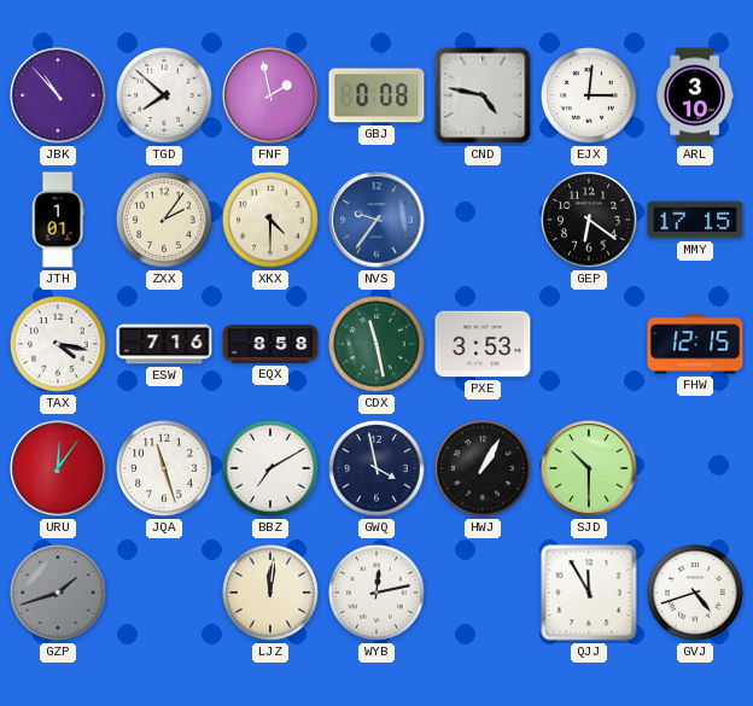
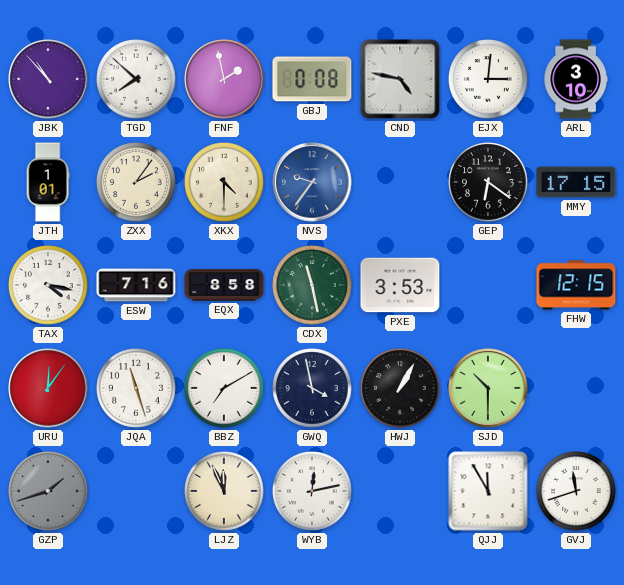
LJZ: 12:01 -> 11:56 (224, 491)
GVJ: 4:42 -> 11:42 (576, 491)
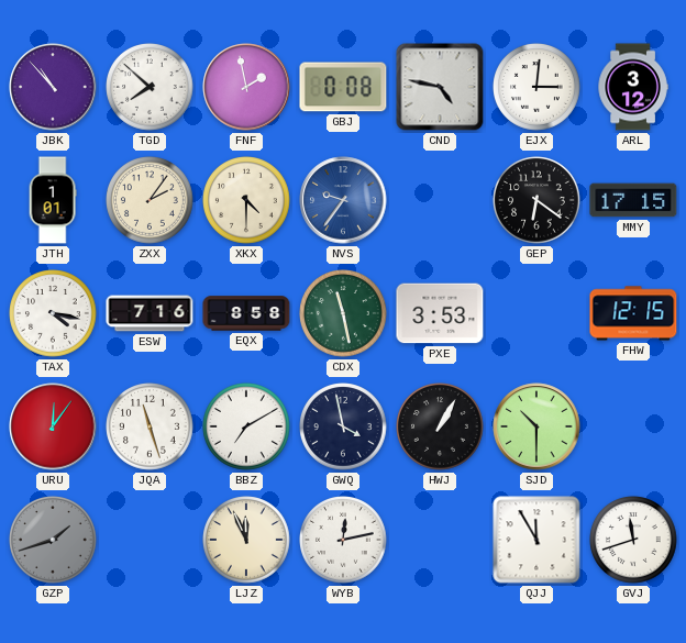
ARL: 3:10 -> 3:12 (633, 87)
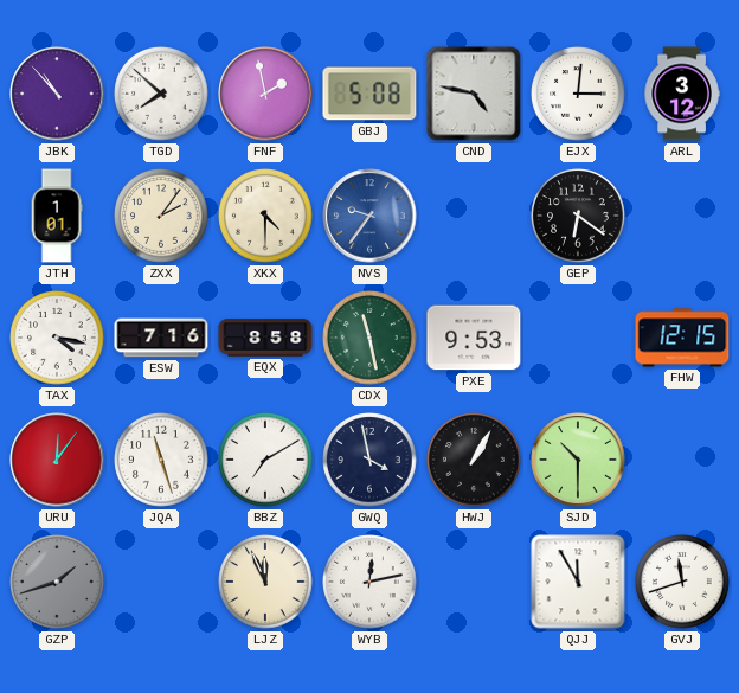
GBJ: 0:08 -> 5:08 (369, 94)
MMY: 17:15 -> none (633, 200)
PXE: 3:53 -> 9:53 (474, 338)
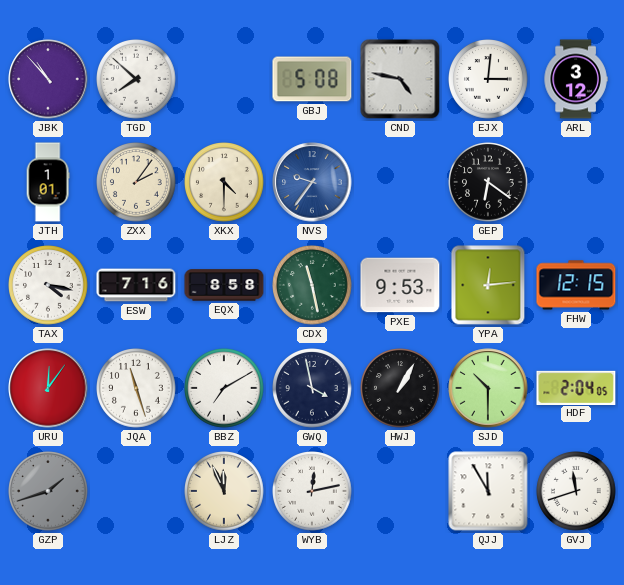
FNF: 1:58 -> none (265, 94)
YPA: none -> 12:14 (488, 285)
HDF: none -> 2:04 (576, 387)
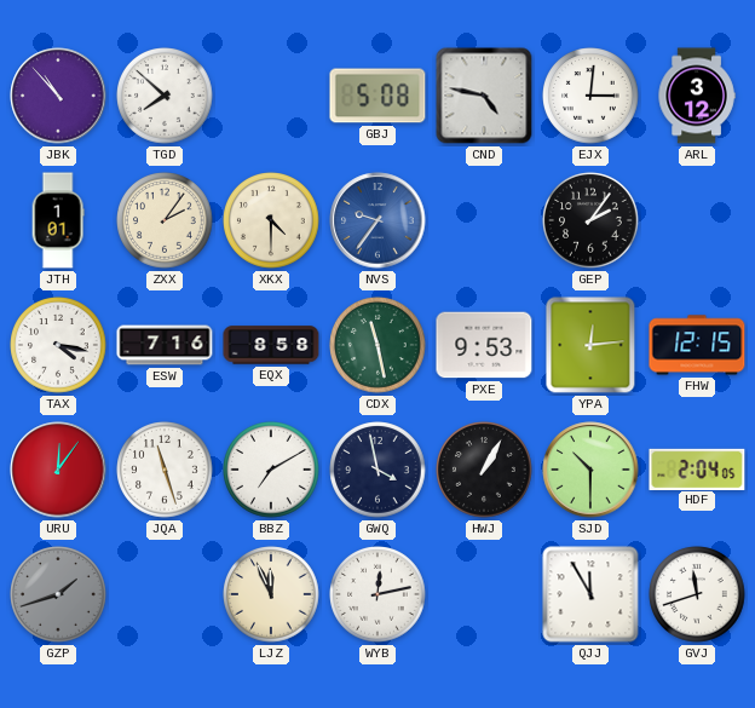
GEP: 6:21 -> 2:06 (590, 220)
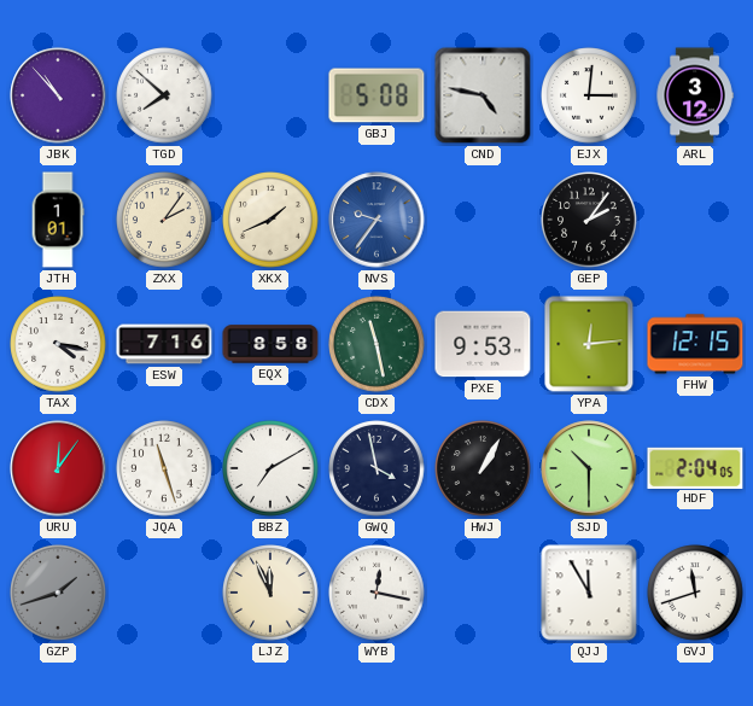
XKX: 4:30 -> 1:41 (270, 220)
WYB: 12:13 -> 12:17 (376, 593)
